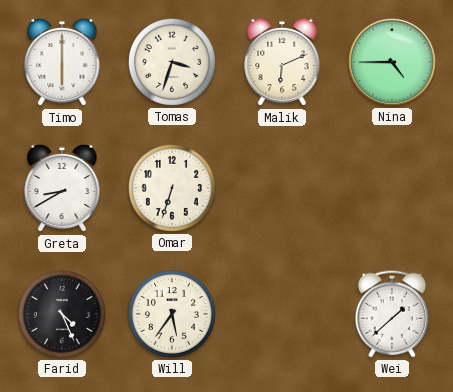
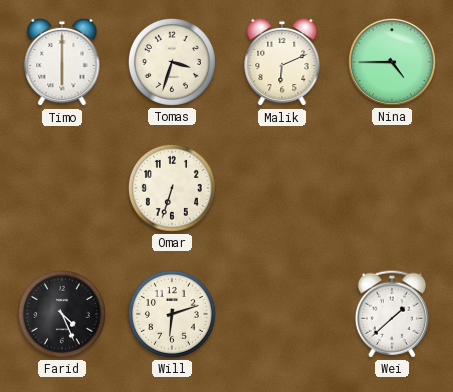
Greta: 8:40 -> none (62, 188)
Will: 5:36 -> 6:12 (172, 314)
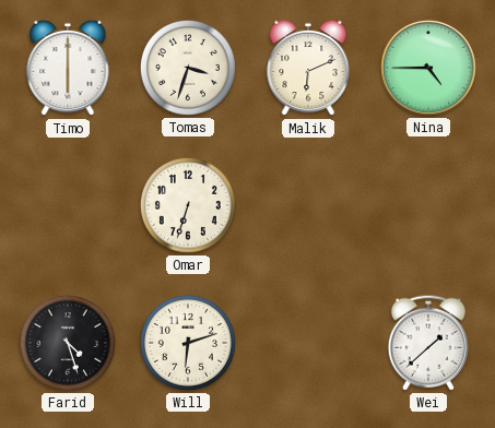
Farid: 4:26 -> 4:27 (68, 343)
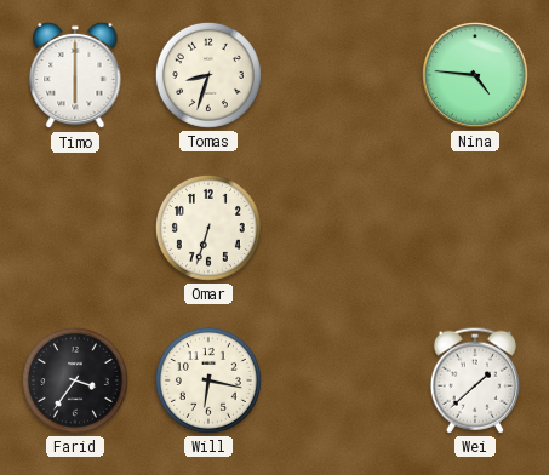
Tomas: 3:33 -> 8:33 (208, 75)
Malik: 6:11 -> none (308, 68)
Nina: 4:45 -> 4:46 (475, 75)
Farid: 4:27 -> 3:36 (75, 380)
Will: 6:12 -> 6:17 (208, 380)
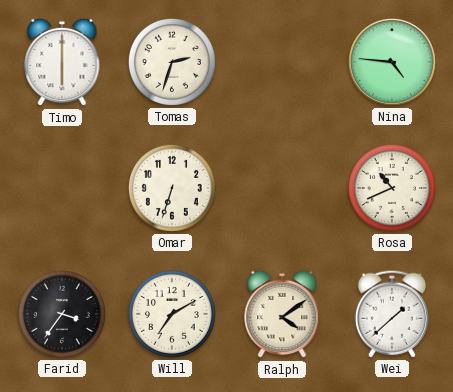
Tomas: 8:33 -> 2:33 (172, 62)
Rosa: none -> 10:41 (392, 188)
Will: 6:17 -> 7:10 (172, 314)
Ralph: none -> 4:09 (282, 314)
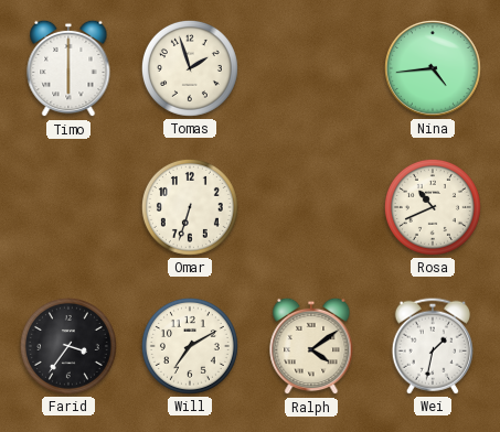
Tomas: 2:33 -> 1:57 (190, 68)
Nina: 4:46 -> 4:44 (433, 68)
Wei: 1:38 -> 1:32 (433, 346)
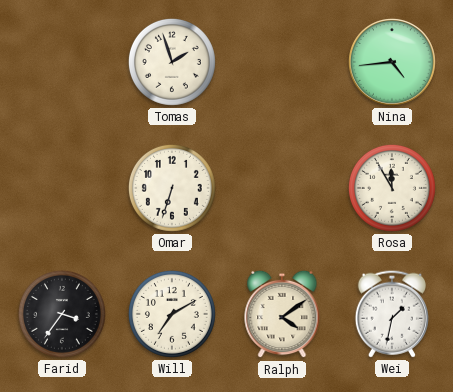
Timo: 6:00 -> none (68, 68)
Rosa: 10:41 -> 11:55 (392, 188)
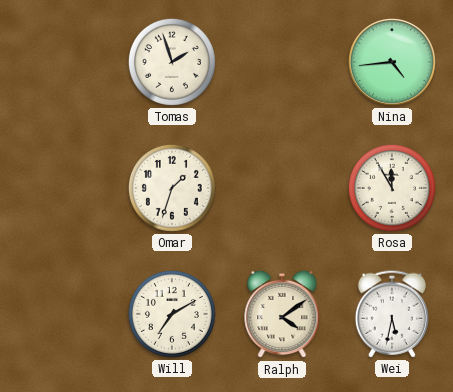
Omar: 6:33 -> 1:33 (172, 188)
Farid: 3:36 -> none (62, 314)
Wei: 1:32 -> 5:32 (392, 314)
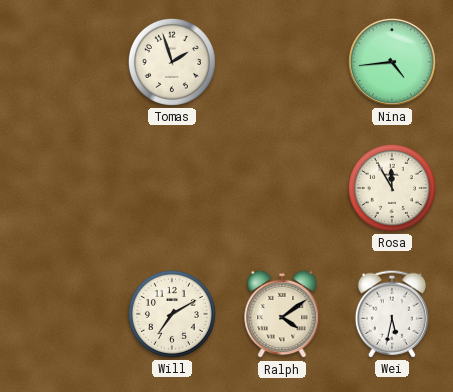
Omar: 1:33 -> none (172, 188)
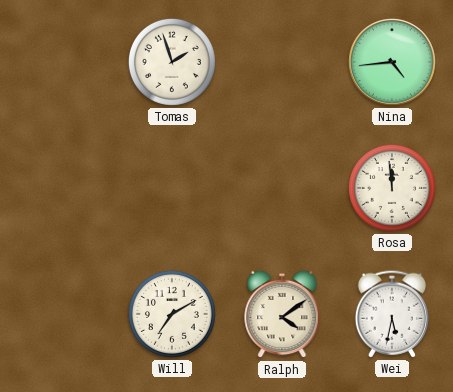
Rosa: 11:55 -> 11:59 (392, 188)
